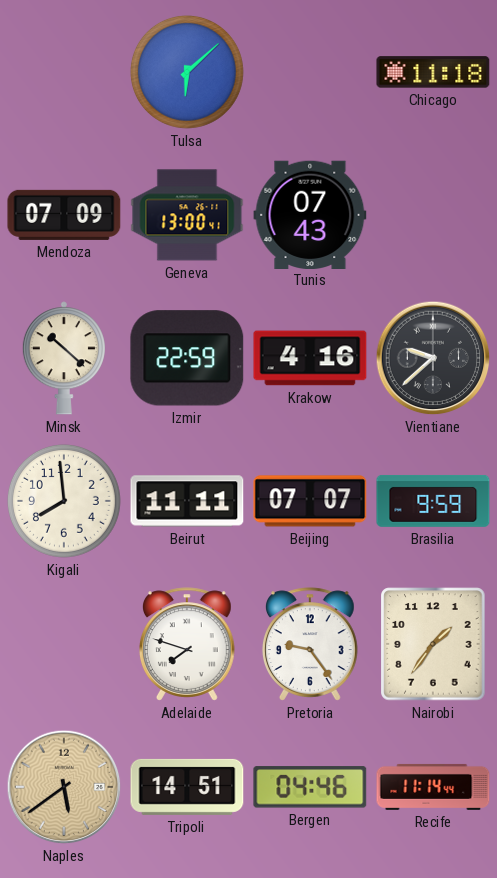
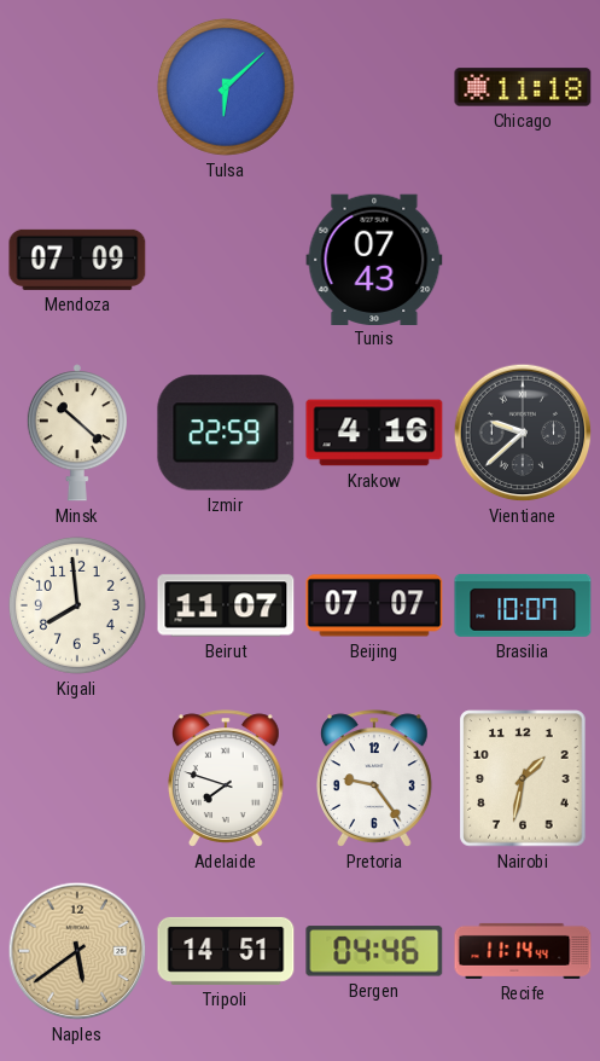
Geneva: 13:00 -> none (187, 215)
Beirut: 11:11 -> 11:07 (226, 605)
Brasilia: 9:59 -> 10:07 (523, 605)
Nairobi: 1:36 -> 1:32 (523, 778)
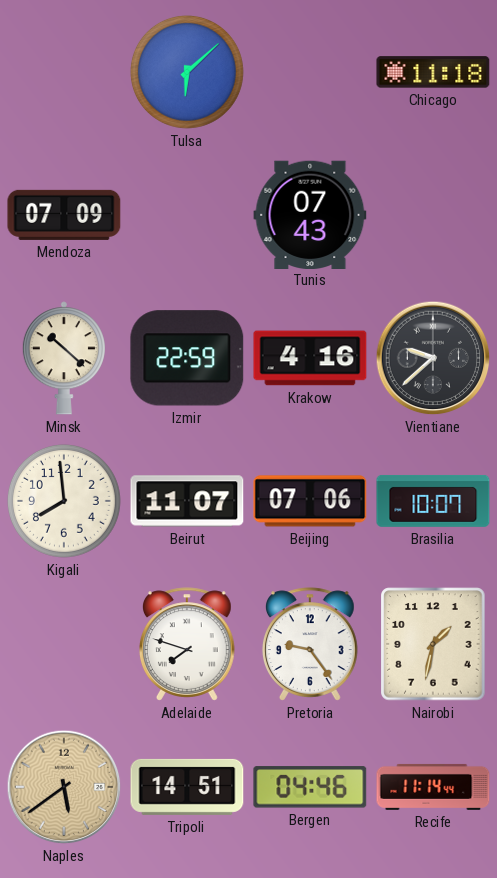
Beijing: 07:07 -> 07:06 (310, 501)
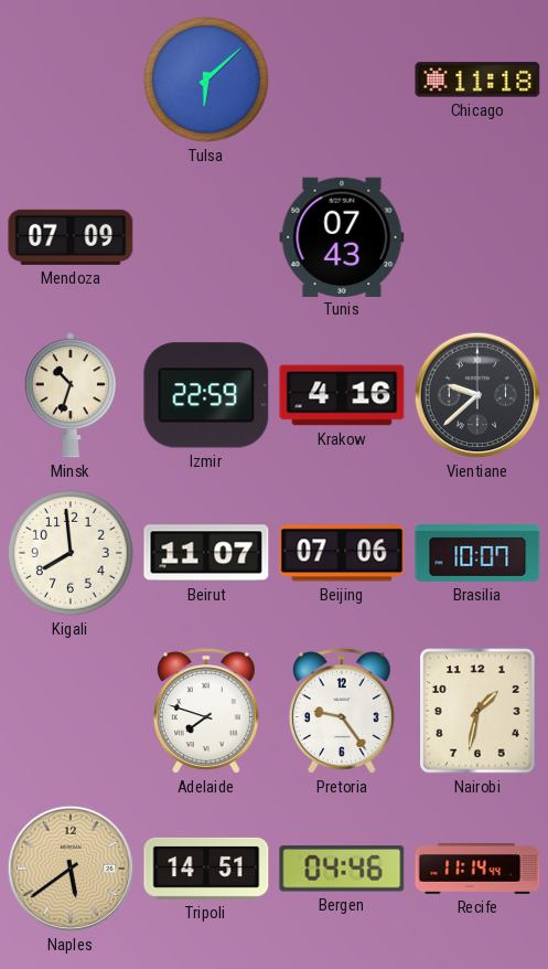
Minsk: 10:22 -> 10:33 (71, 395)
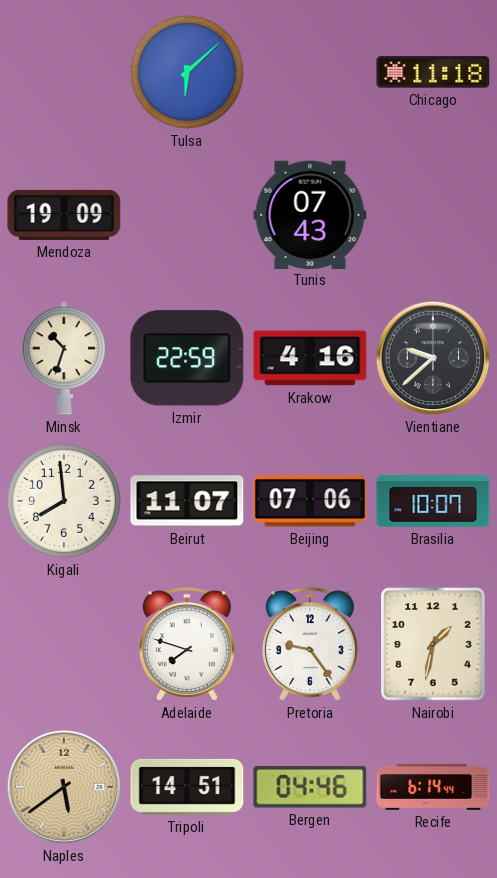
Mendoza: 07:09 -> 19:09 (64, 215)
Recife: 11:14 -> 6:14 (433, 787)
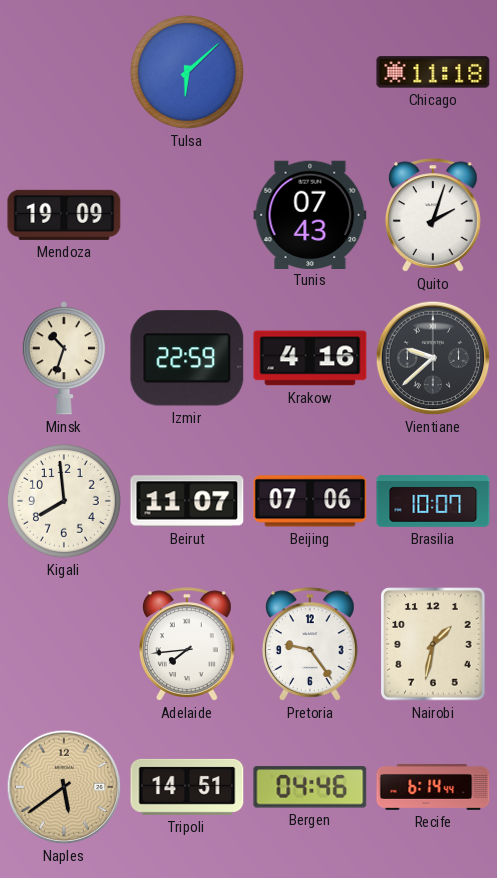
Quito: none -> 2:03 (433, 215)
Adelaide: 7:48 -> 7:44 (187, 644)
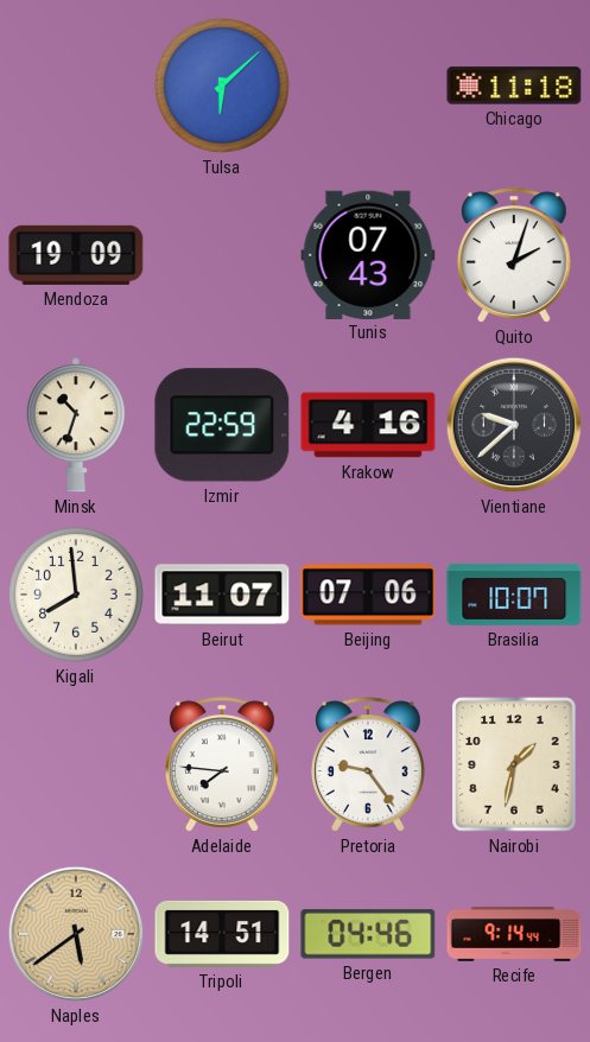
Adelaide: 7:44 -> 7:46 (222, 764)
Recife: 6:14 -> 9:14 (514, 934)
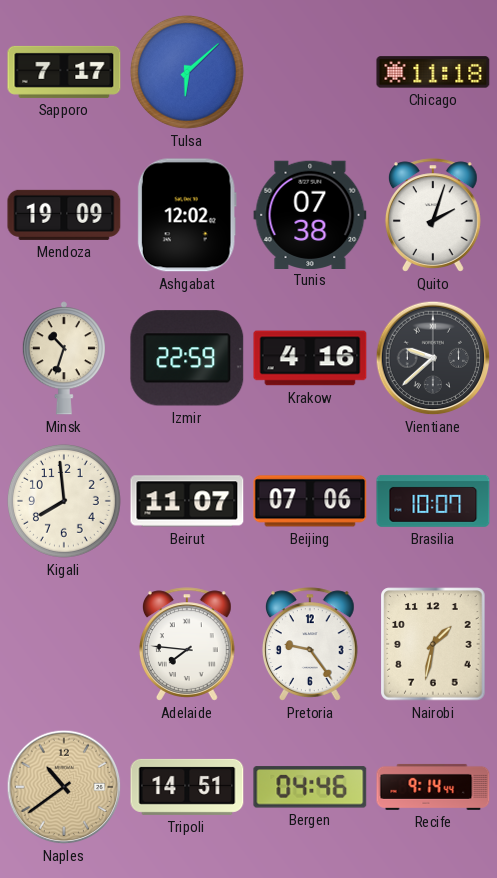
Sapporo: none -> 7:17 (64, 72)
Ashgabat: none -> 12:02 (187, 215)
Tunis: 07:43 -> 07:38 (310, 214)
Naples: 5:39 -> 10:39 (64, 787)
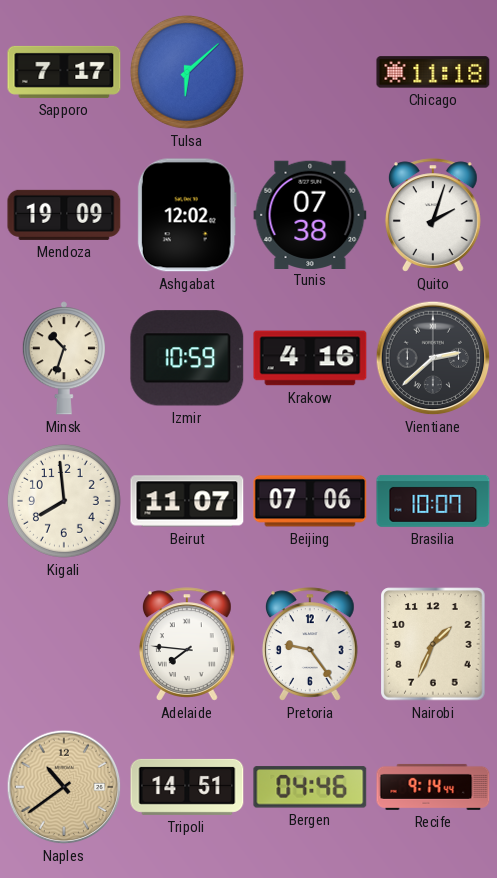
Izmir: 22:59 -> 10:59 (187, 358)
Vientiane: 9:38 -> 2:38 (433, 358)
Nairobi: 1:32 -> 1:34 (433, 644)
